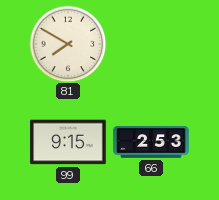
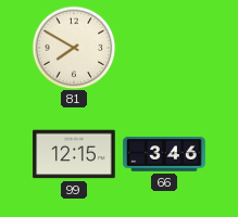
99: 9:15 -> 12:15 (74, 154)
66: 2:53 -> 3:46 (164, 154)
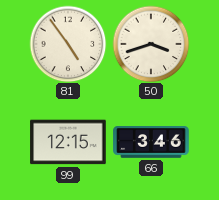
81: 7:50 -> 4:54 (68, 44)
50: none -> 3:42 (151, 44)
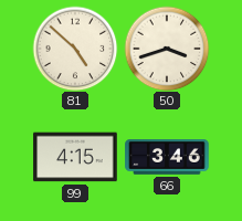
81: 4:54 -> 4:52 (75, 49)
99: 12:15 -> 4:15 (75, 157)
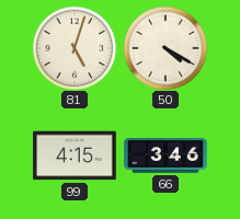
81: 4:52 -> 5:03 (75, 48)
50: 3:42 -> 4:20 (165, 48)
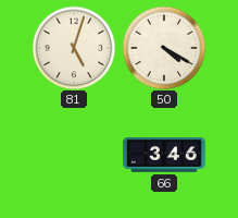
99: 4:15 -> none (75, 155)
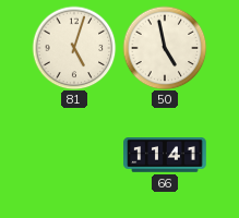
50: 4:20 -> 4:58 (165, 48)
66: 3:46 -> 11:41 (165, 155)
